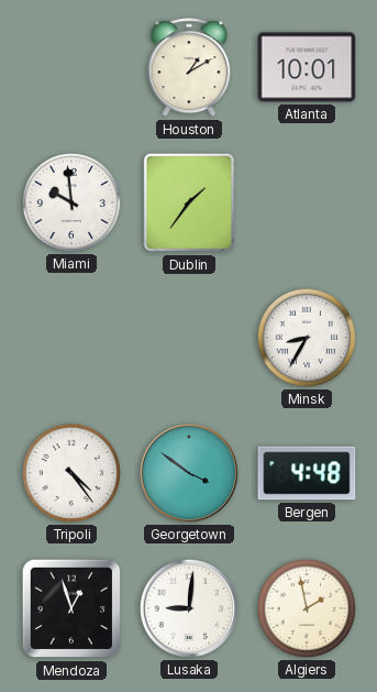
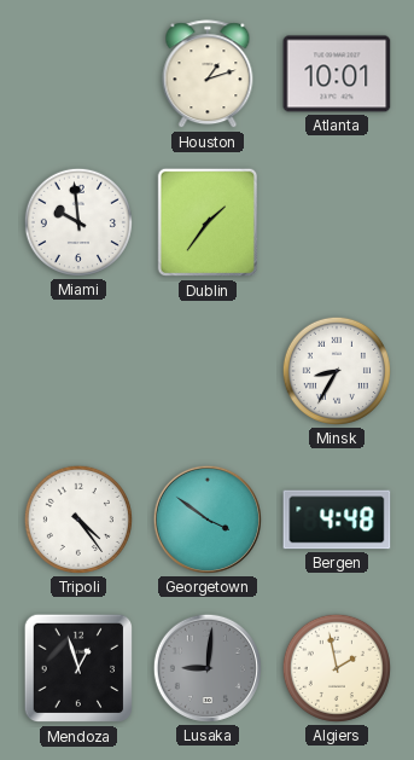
Houston: 1:10 -> 1:12 (208, 75)
Lusaka dial: white -> grey (208, 668)
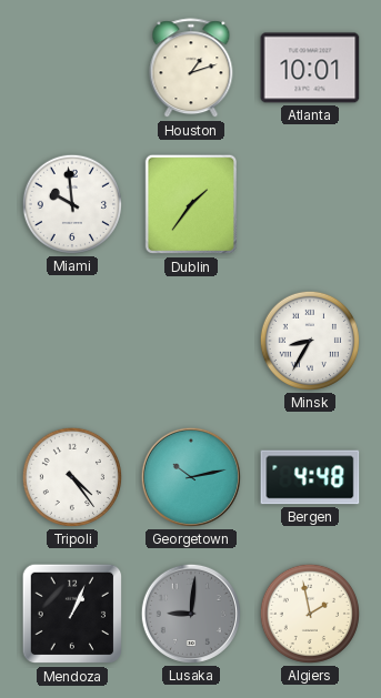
Georgetown: 3:51 -> 10:13 (191, 477)
Mendoza: 12:57 -> 1:04 (72, 614)
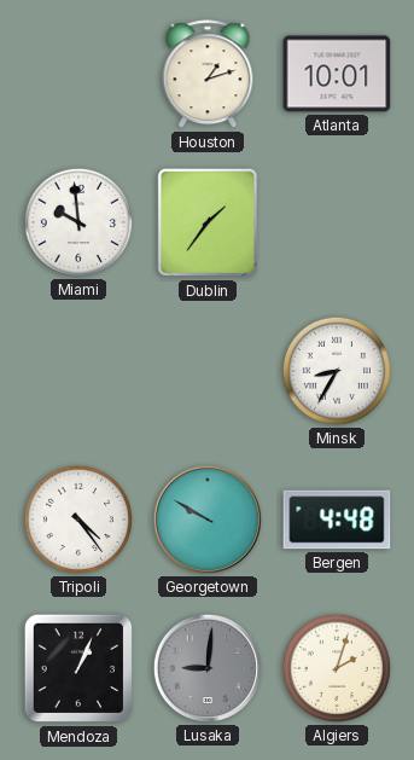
Georgetown: 10:13 -> 9:50 (208, 520)
Algiers: 1:58 -> 2:03 (337, 668)
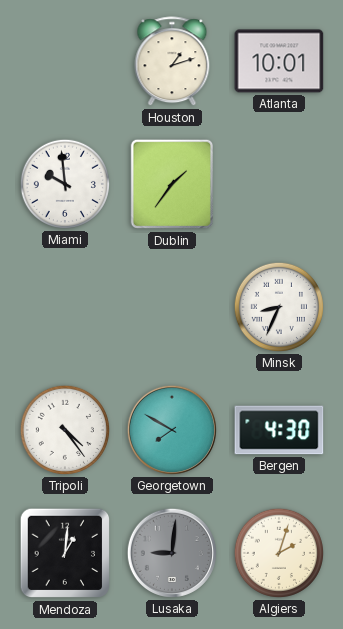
Minsk: 8:35 -> 8:34 (279, 307)
Georgetown: 9:50 -> 7:50 (172, 430)
Bergen: 4:48 -> 4:30 (279, 430)
Mendoza: 1:04 -> 1:01 (65, 553)
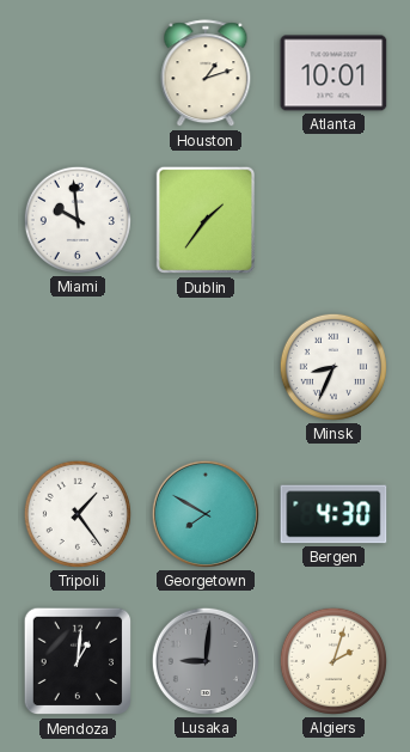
Tripoli: 4:24 -> 1:24 (78, 514)
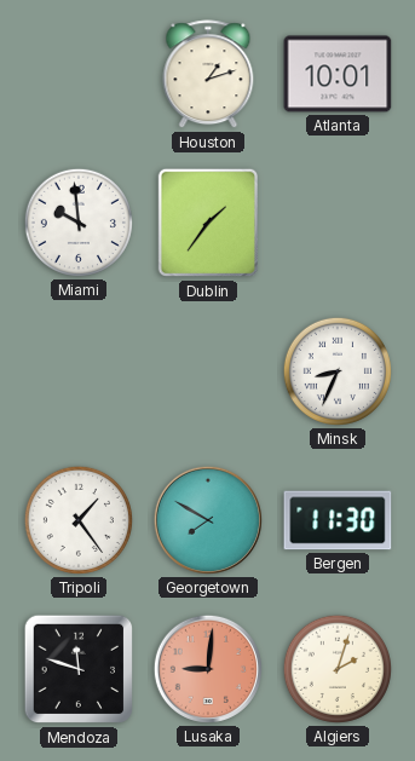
Bergen: 4:30 -> 11:30 (338, 520)
Mendoza: 1:01 -> 11:48 (79, 669)
Lusaka dial: grey -> salmon (208, 669)
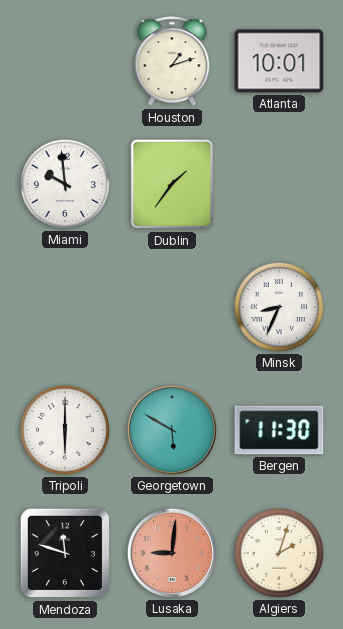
Tripoli: 1:24 -> 6:00 (65, 430)
Georgetown: 7:50 -> 5:50 (172, 430)
